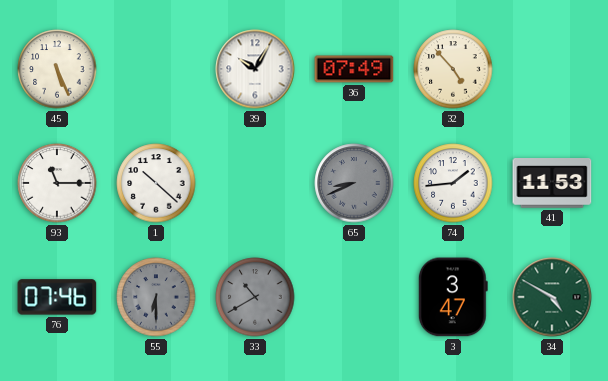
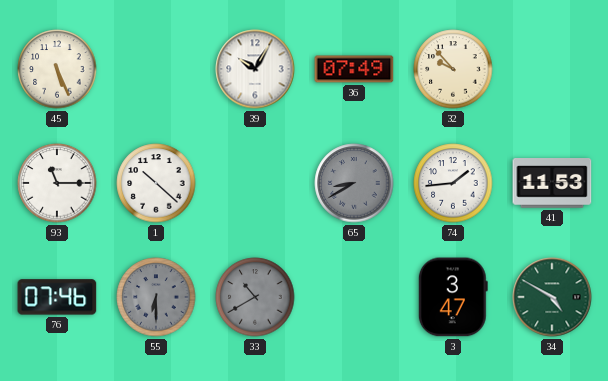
32: 4:53 -> 9:53 (453, 69)
65: 8:41 -> 8:40 (354, 183)
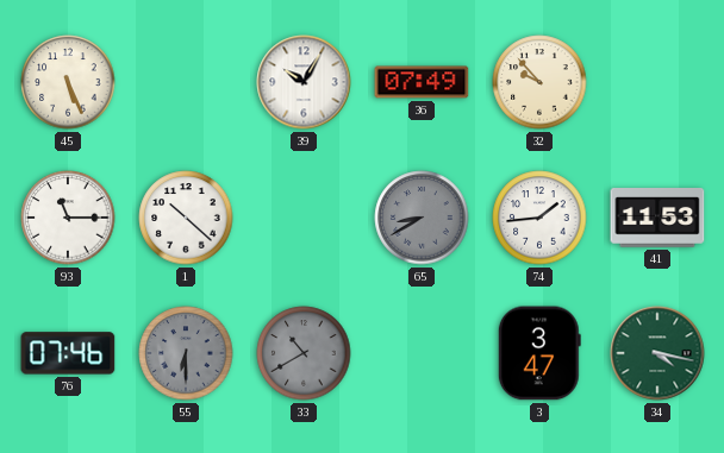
34: 4:50 -> 4:17 (657, 353)
